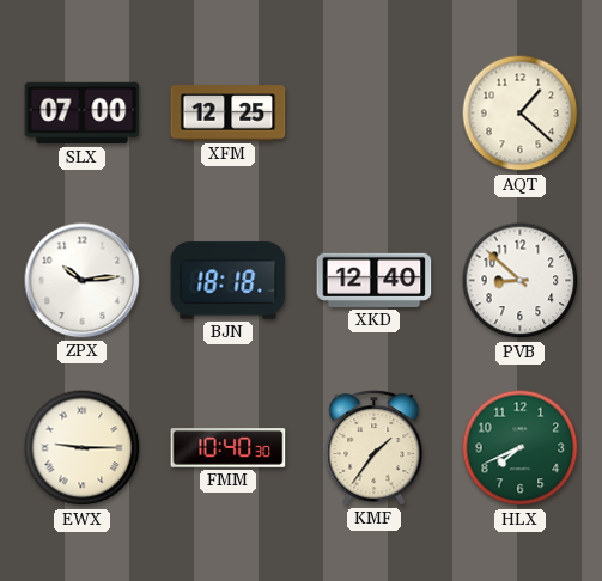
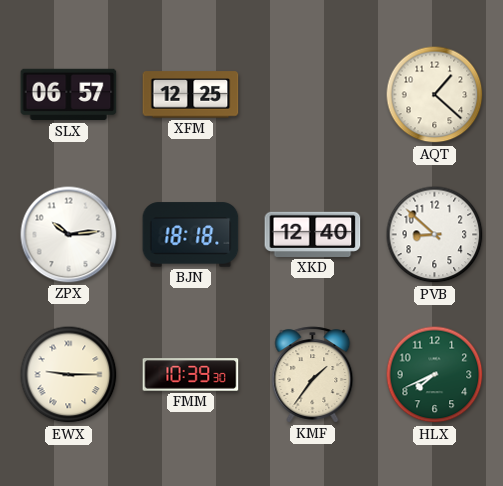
SLX: 07:00 -> 06:57 (69, 95)
FMM: 10:40 -> 10:39 (191, 375)
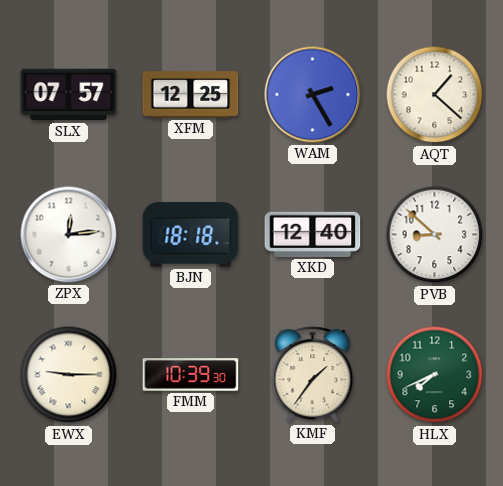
SLX: 06:57 -> 07:57 (69, 95)
WAM: none -> 2:25 (313, 95)
ZPX: 10:14 -> 12:14 (69, 235)
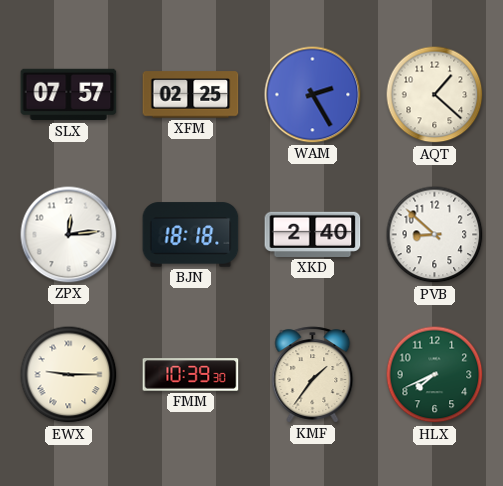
XFM: 12:25 -> 02:25 (191, 95)
XKD: 12:40 -> 2:40 (313, 234)
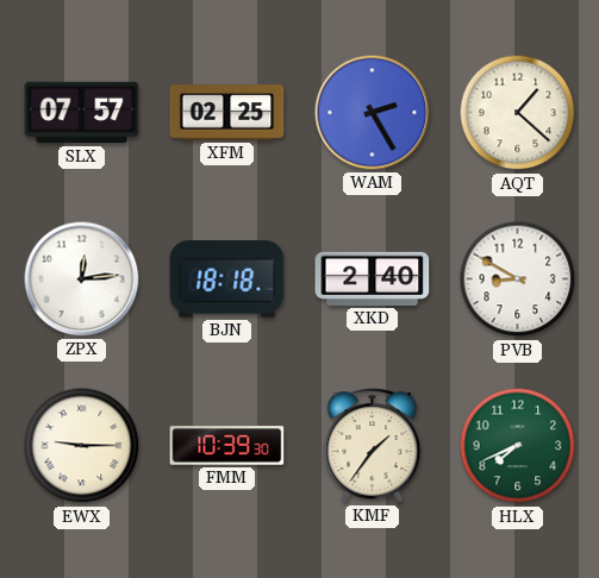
PVB: 8:52 -> 8:50 (518, 279)
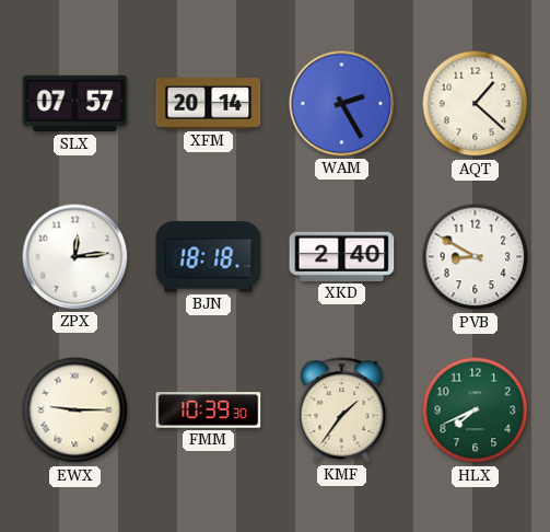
XFM: 02:25 -> 20:14 (209, 104)
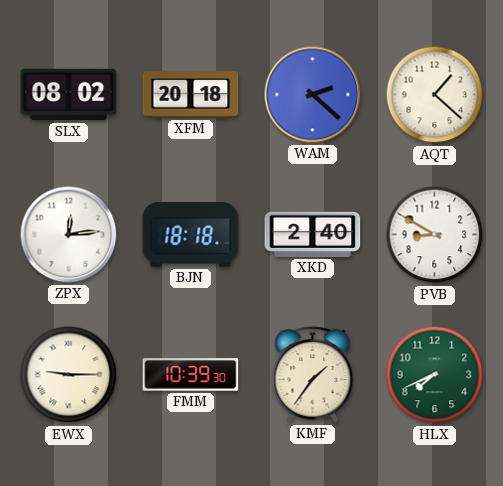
SLX: 07:57 -> 08:02 (69, 95)
XFM: 20:14 -> 20:18 (191, 95)
WAM: 2:25 -> 2:22 (313, 95)
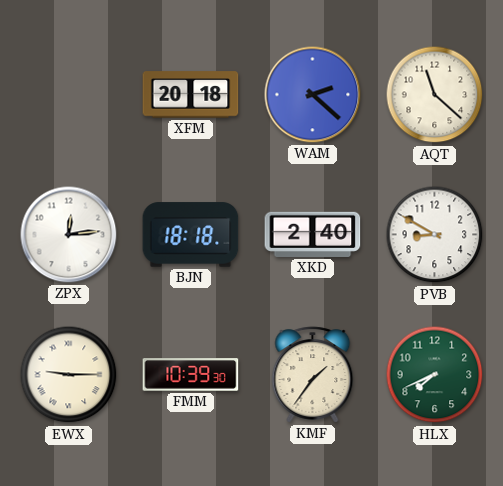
SLX: 08:02 -> none (69, 95)
AQT: 1:22 -> 11:22 (435, 95)
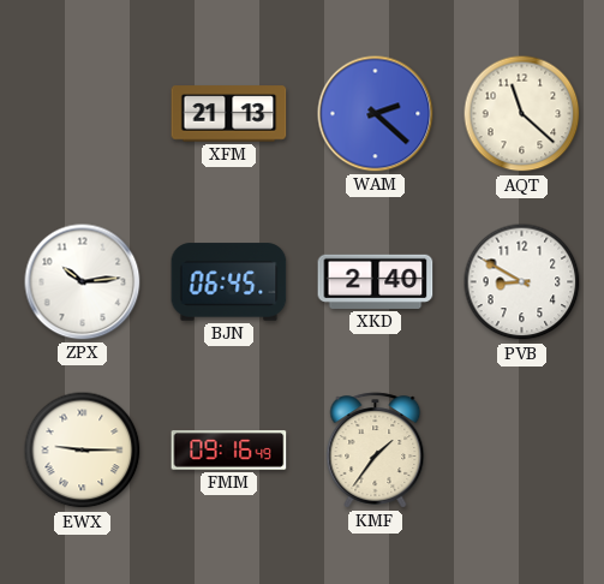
XFM: 20:18 -> 21:13 (229, 114)
ZPX: 12:14 -> 10:14 (83, 282)
BJN: 18:18 -> 06:45 (229, 282)
FMM: 10:39 -> 09:16 (229, 451)
HLX: 7:41 -> none (435, 375)
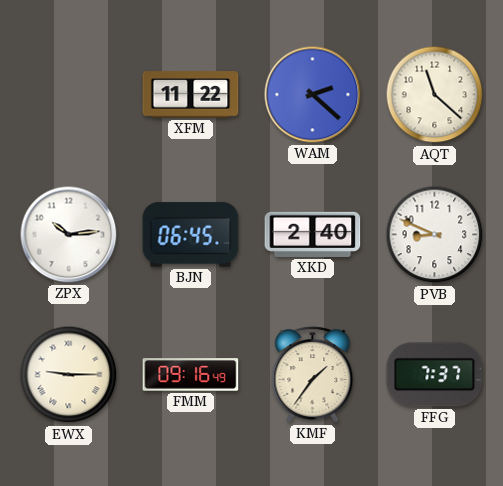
XFM: 21:13 -> 11:22 (191, 95)
PVB: 8:50 -> 8:49 (435, 235)
FFG: none -> 7:37 (435, 375)
